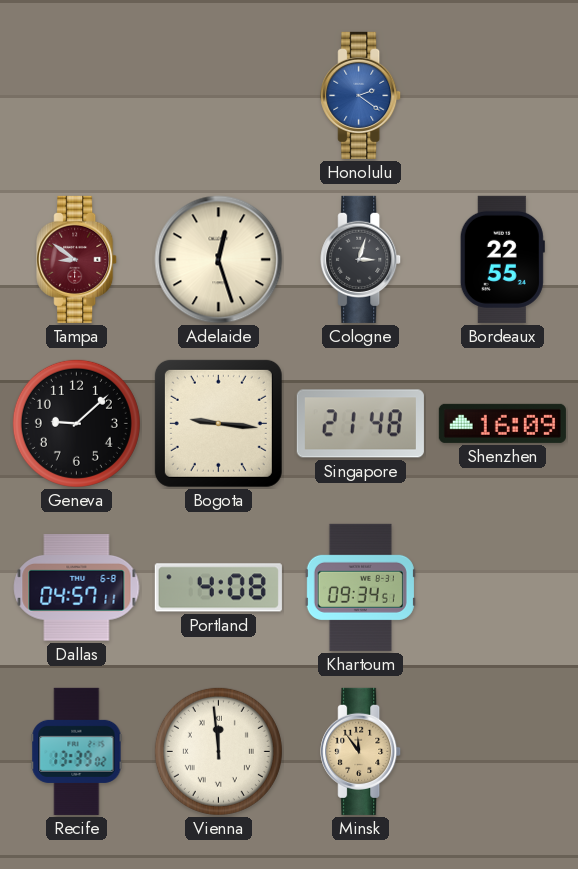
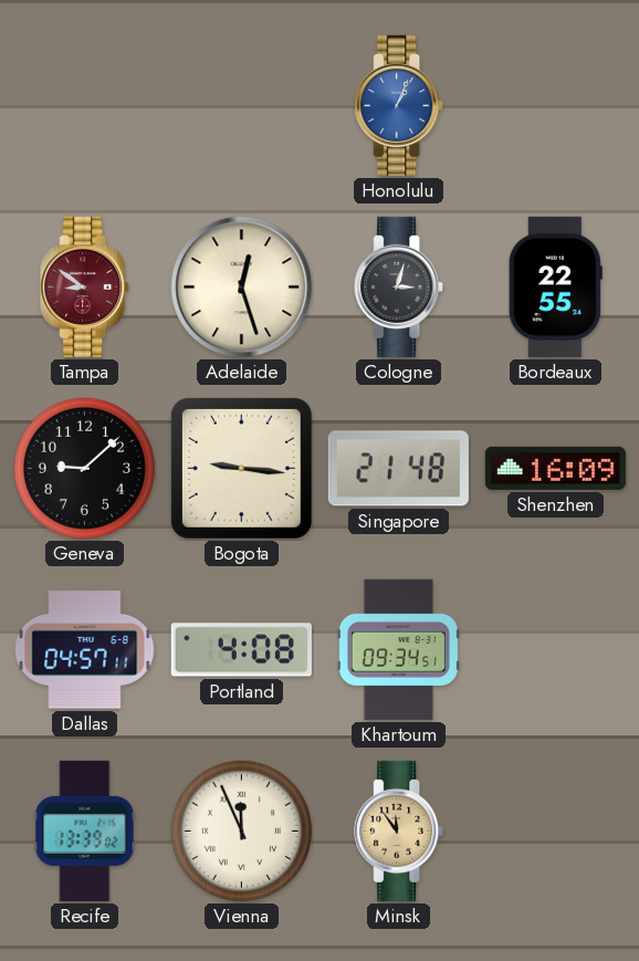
Honolulu: 2:21 -> 1:04 (399, 105)
Vienna: 11:59 -> 11:56 (241, 831)
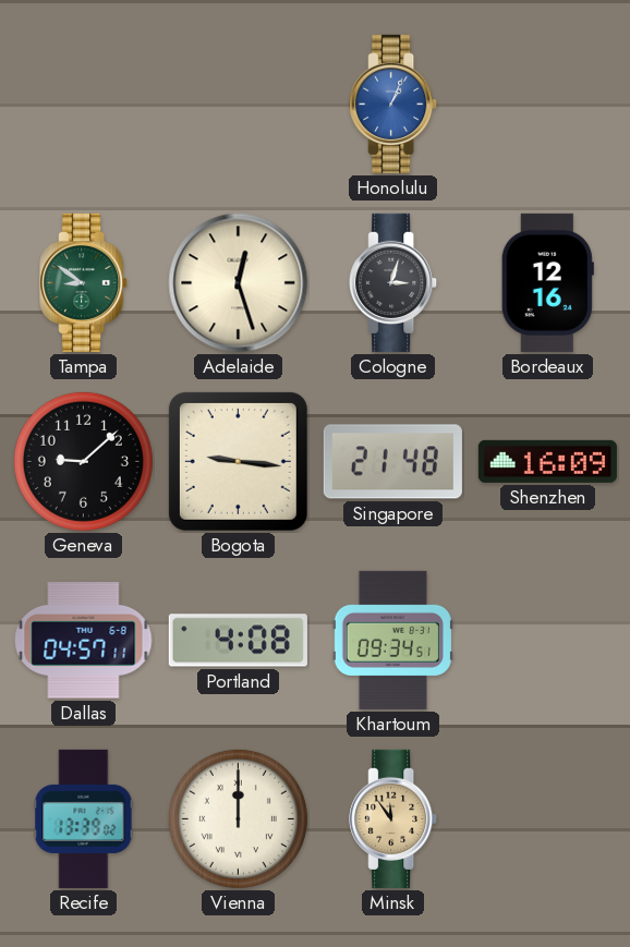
Tampa dial: burgundy -> green (84, 282)
Bordeaux: 22:55 -> 12:16 (547, 282)
Vienna: 11:56 -> 12:00 (238, 818)
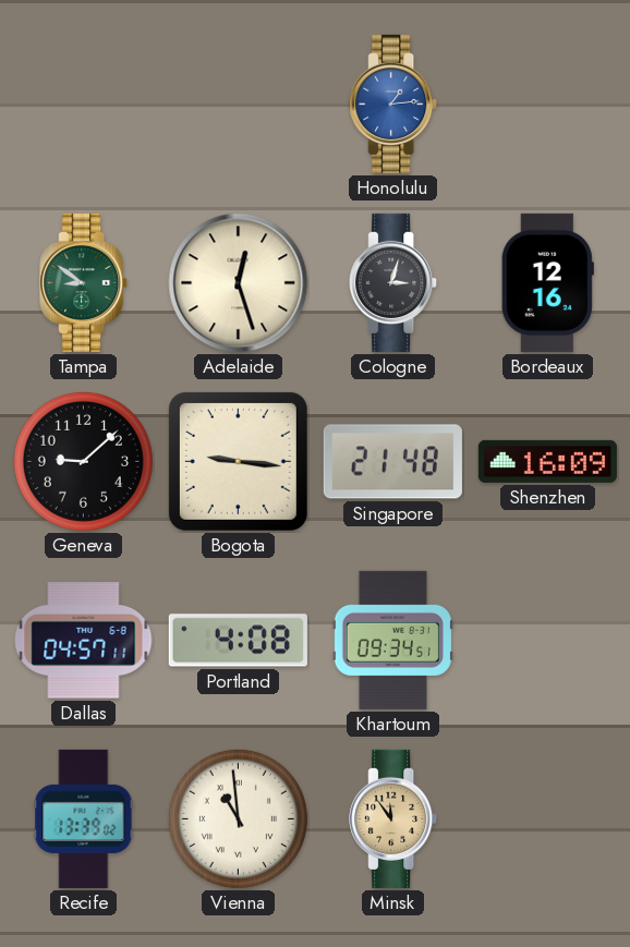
Honolulu: 1:04 -> 1:14 (393, 104)
Vienna: 12:00 -> 10:59 (238, 818)
